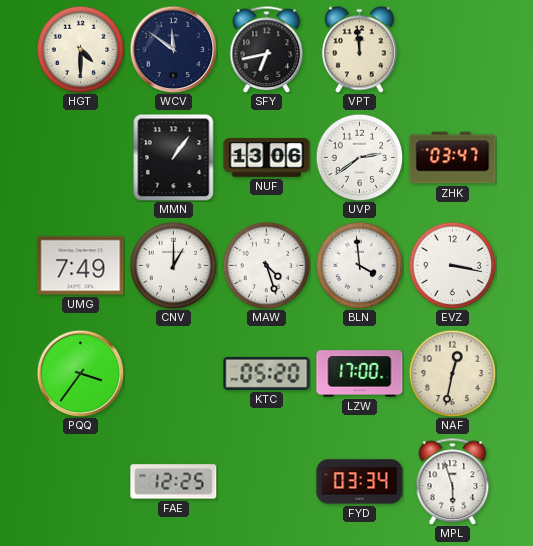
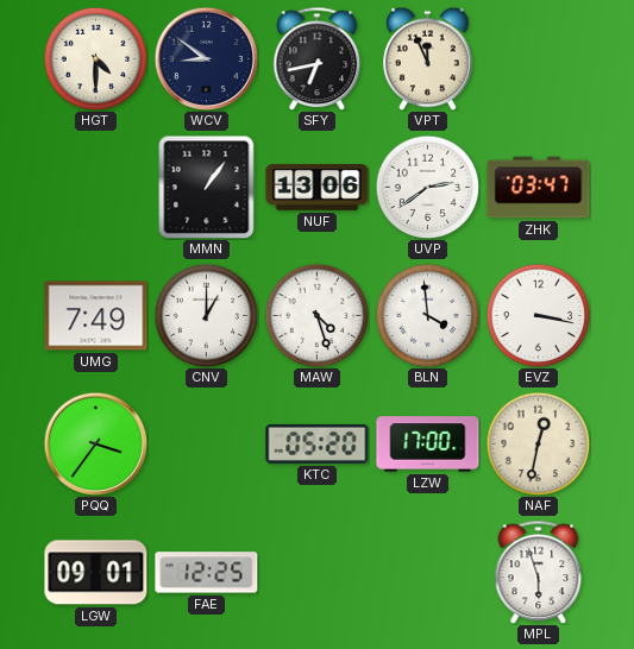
WCV: 11:51 -> 8:51 (206, 58)
VPT: 11:59 -> 11:56 (428, 58)
LGW: none -> 09:01 (96, 573)
FYD: 03:34 -> none (360, 482)
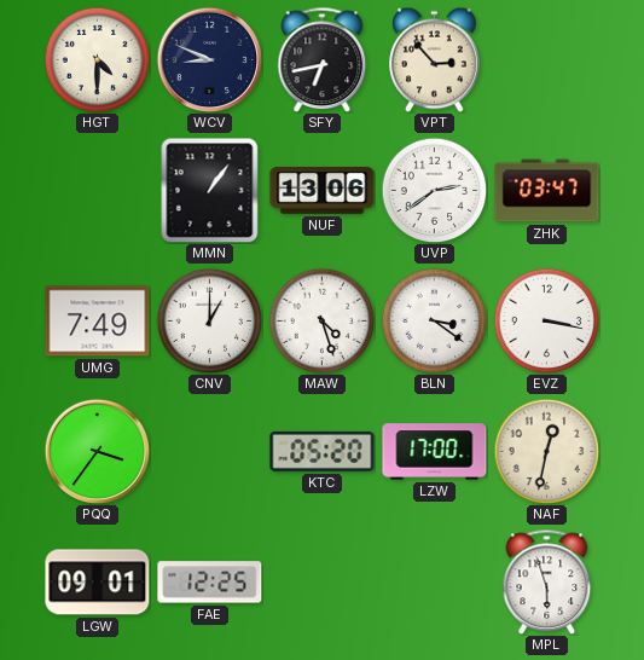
WCV: 8:51 -> 8:49 (209, 59)
VPT: 11:56 -> 2:53 (435, 59)
BLN: 3:59 -> 3:21 (434, 320)
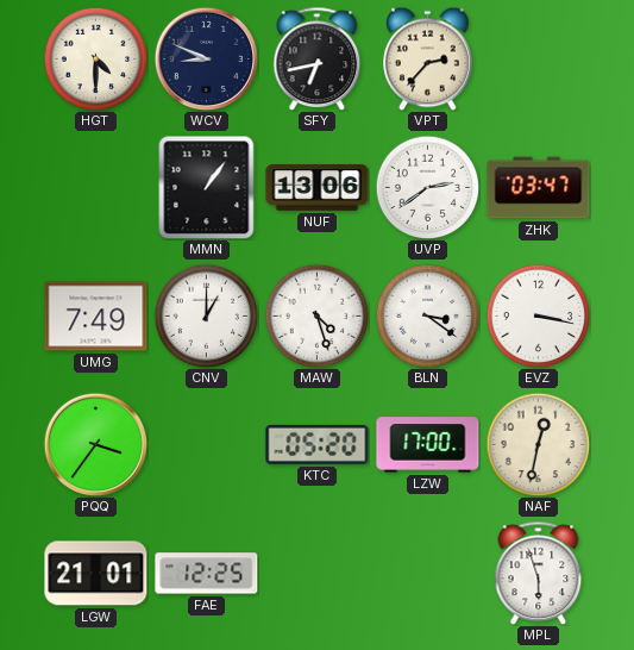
VPT: 2:53 -> 2:37 (428, 58)
LGW: 09:01 -> 21:01 (96, 574)
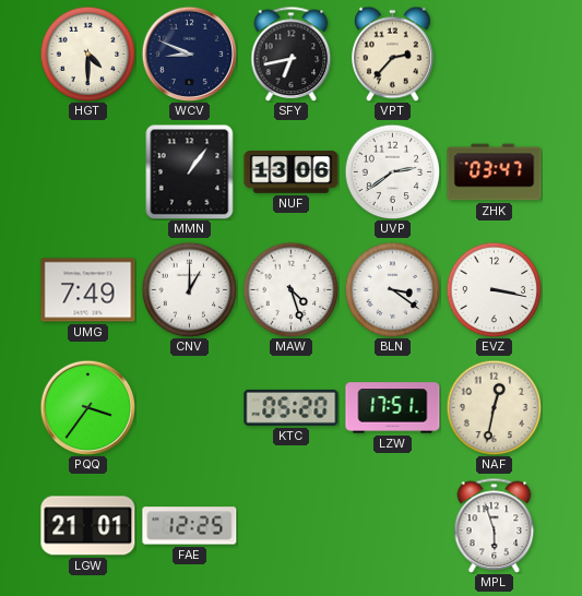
LZW: 17:00 -> 17:51 (393, 408)
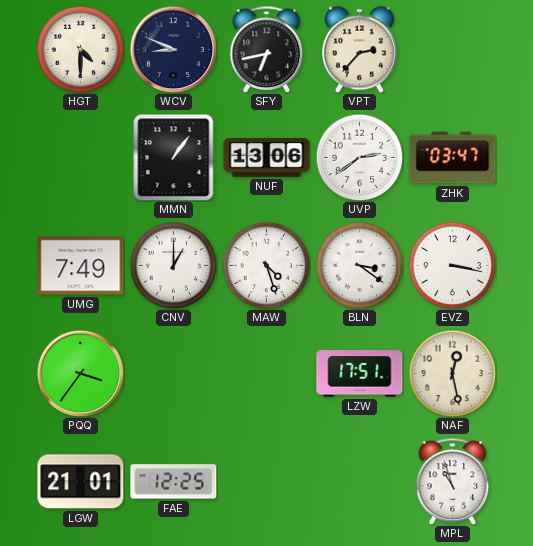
KTC: 05:20 -> none (292, 407)
NAF: 12:32 -> 12:28 (452, 373)
MPL: 5:57 -> 10:57 (453, 481)
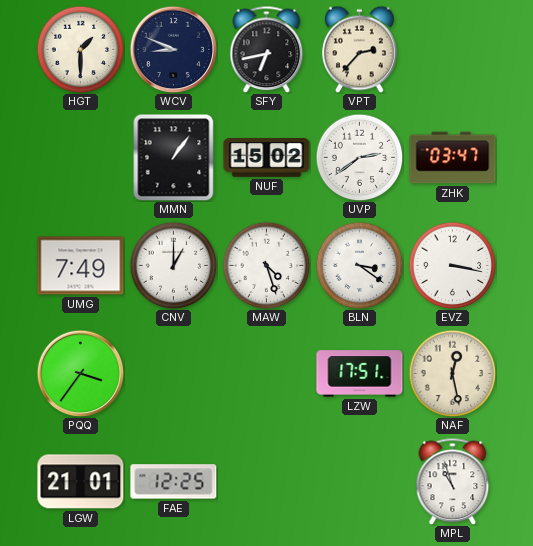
HGT: 4:30 -> 1:30 (80, 49)
NUF: 13:06 -> 15:02 (267, 158)
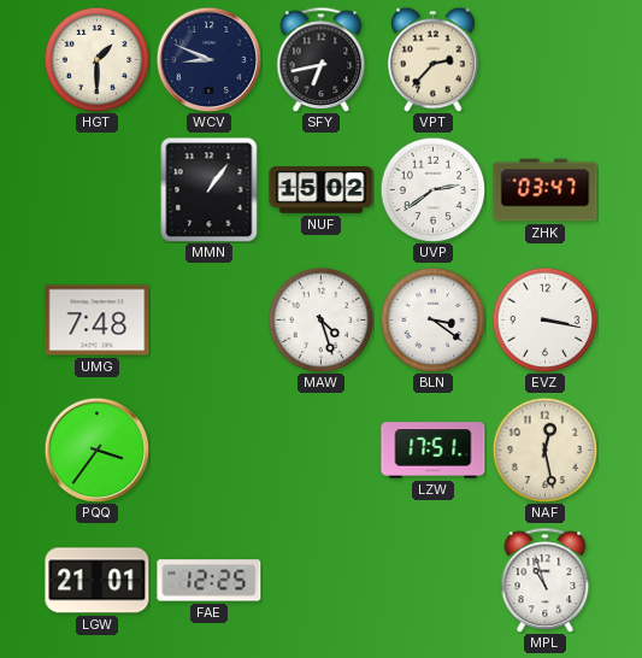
UMG: 7:49 -> 7:48 (98, 321)
CNV: 1:00 -> none (173, 265)
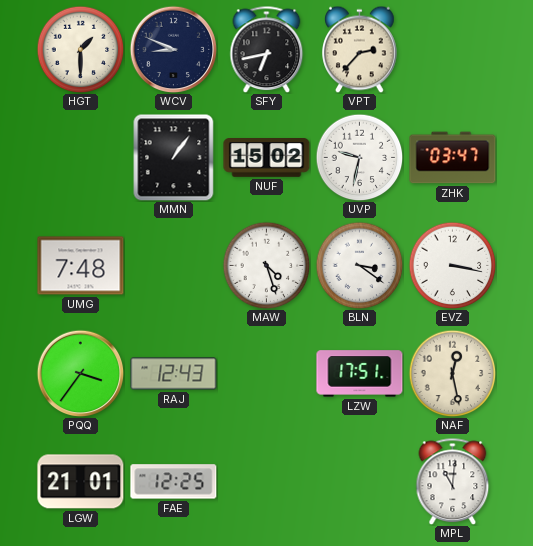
UVP: 2:39 -> 9:32 (359, 157)
RAJ: none -> 12:43 (174, 374)
MPL: 10:57 -> 11:01 (453, 481)
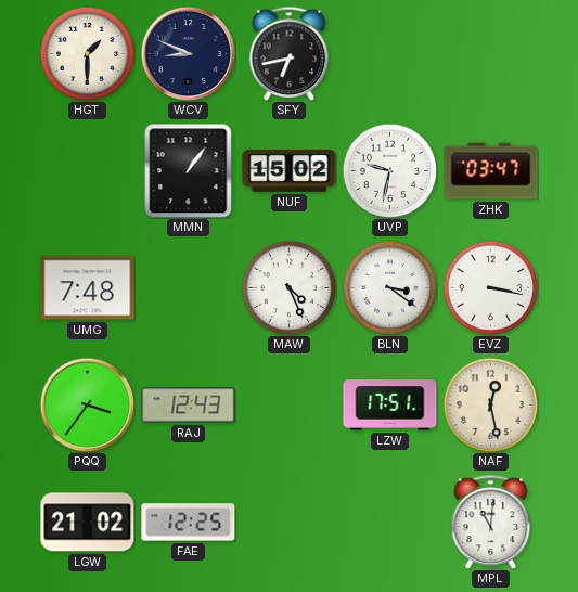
VPT: 2:37 -> none (360, 49)
MAW: 4:27 -> 4:26 (288, 287)
LGW: 21:01 -> 21:02 (88, 523)
